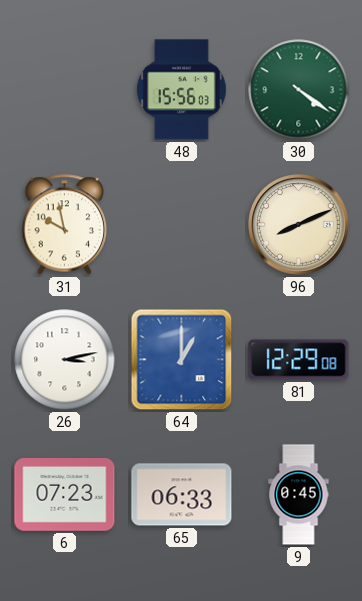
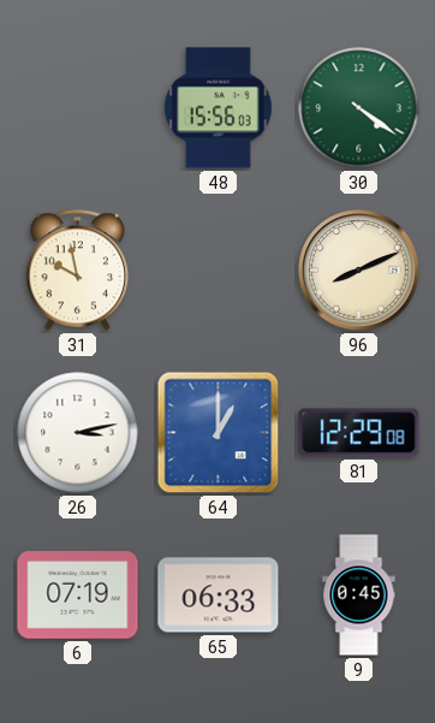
6: 07:23 -> 07:19 (78, 595)
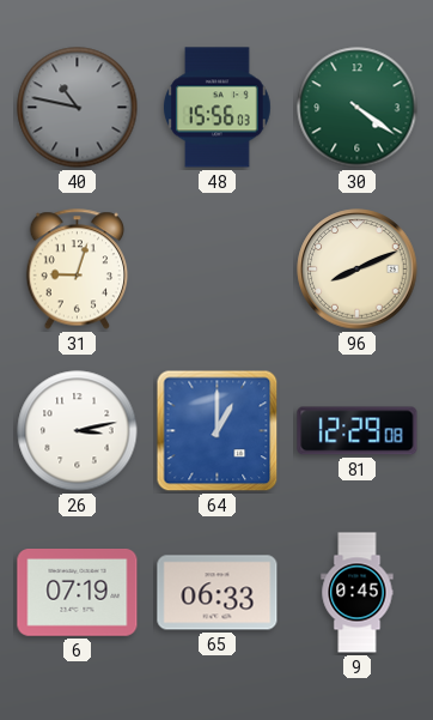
40: none -> 10:47 (78, 108)
31: 9:58 -> 9:03 (78, 270)
